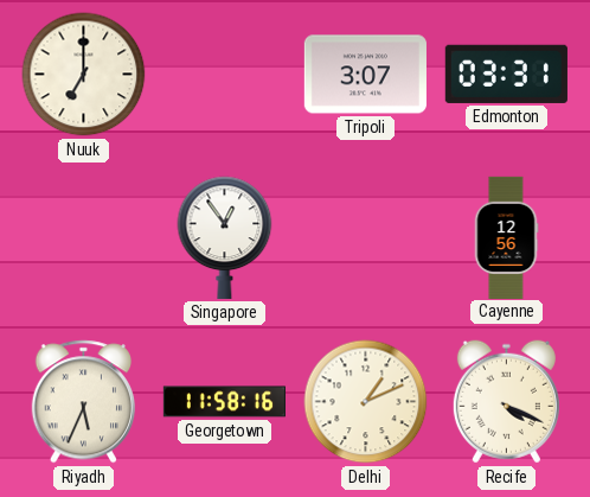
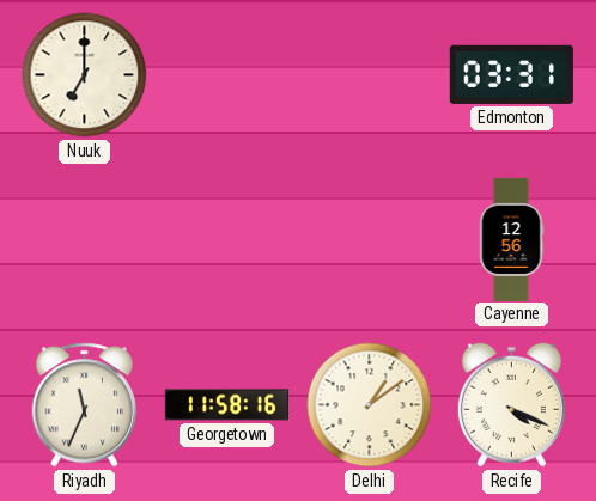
Tripoli: 3:07 -> none (365, 75)
Singapore: 12:54 -> none (225, 237)
Riyadh: 5:34 -> 11:34 (84, 405)
Delhi: 1:11 -> 1:09 (370, 405)
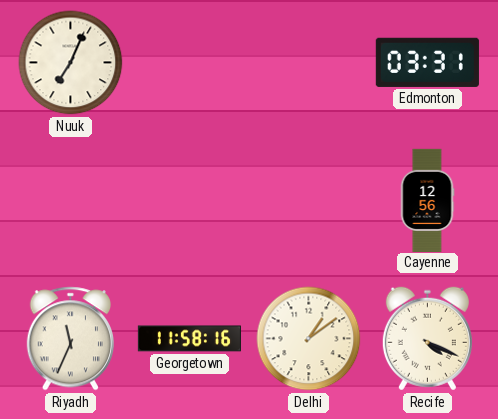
Nuuk: 7:00 -> 7:04 (71, 63)
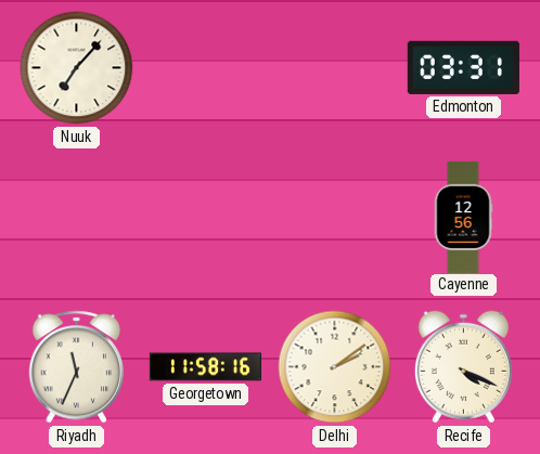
Nuuk: 7:04 -> 7:07 (77, 68)
Delhi: 1:09 -> 2:09 (335, 367)
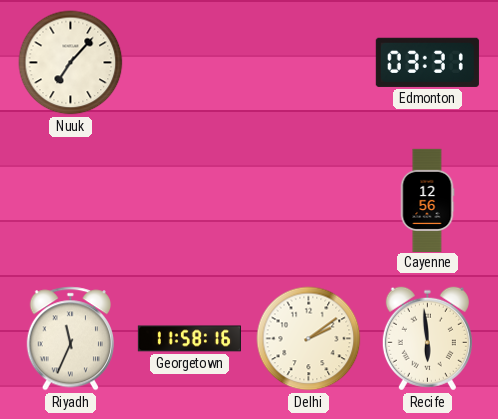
Recife: 4:19 -> 5:59 (427, 339)
